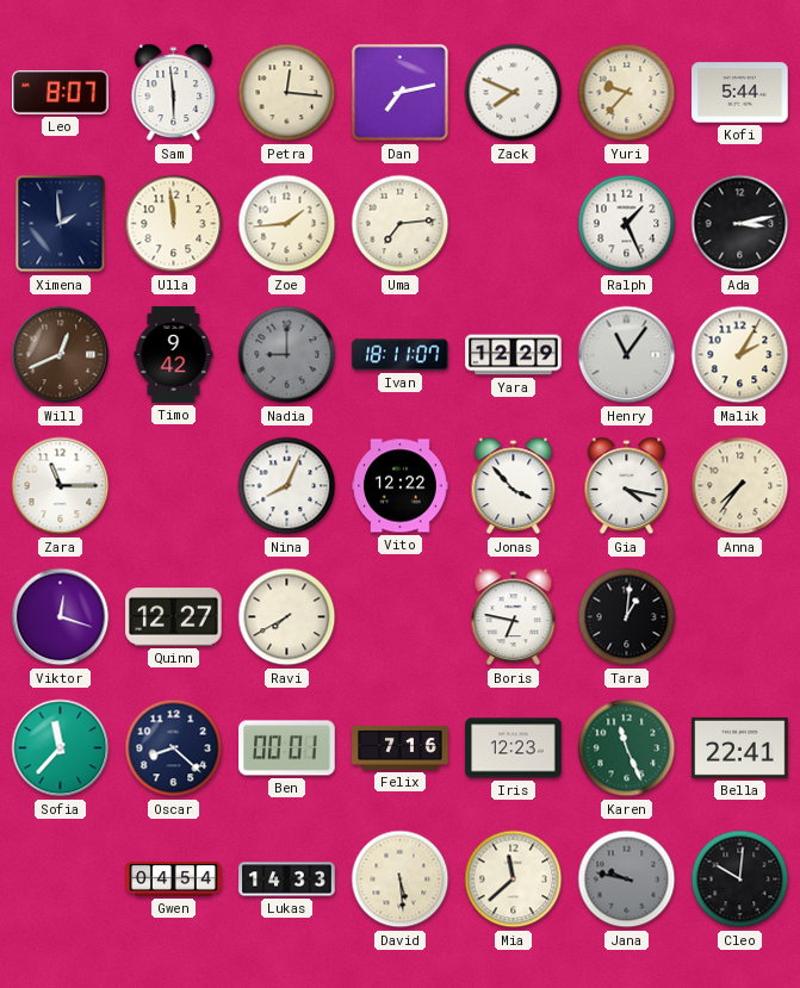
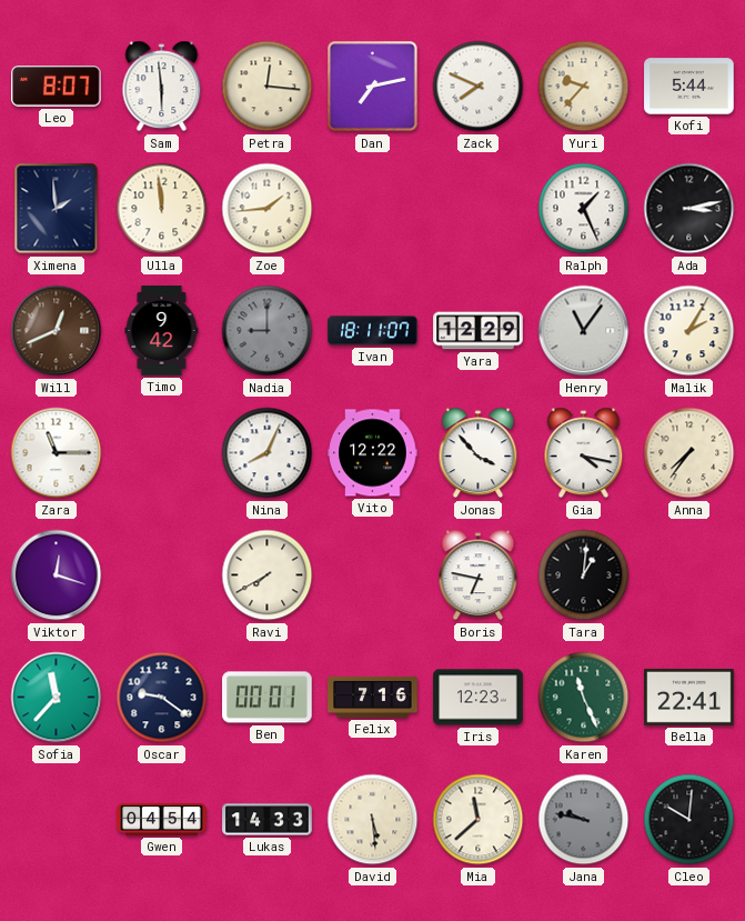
Uma: 7:14 -> none (401, 224)
Quinn: 12:27 -> none (174, 617)
Oscar: 8:22 -> 9:21 (162, 698)
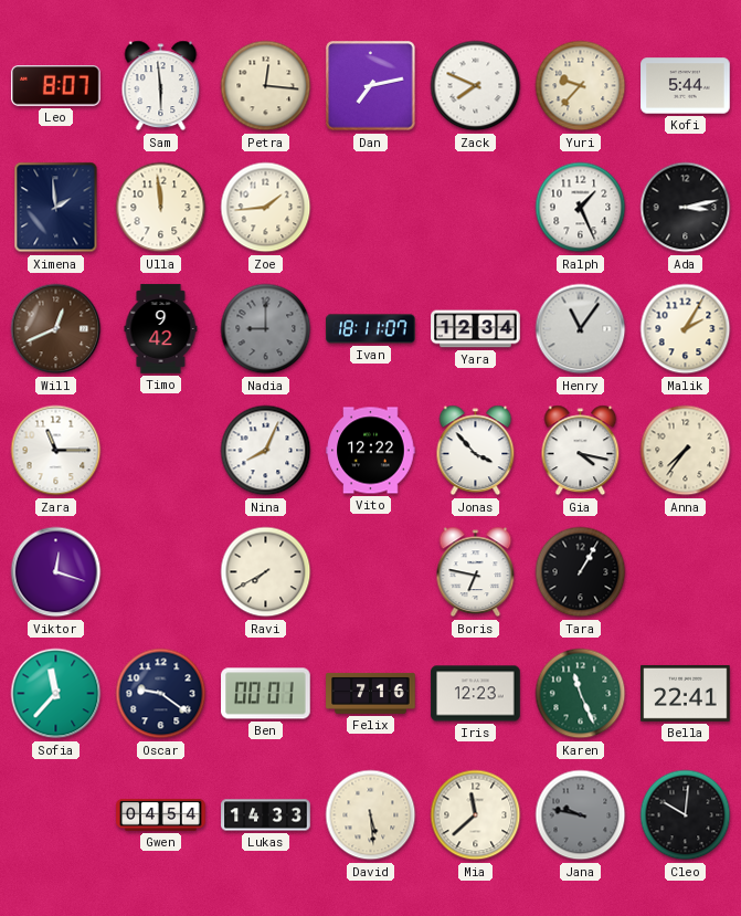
Yara: 12:29 -> 12:34 (476, 329)
Tara: 1:01 -> 1:05 (581, 572)
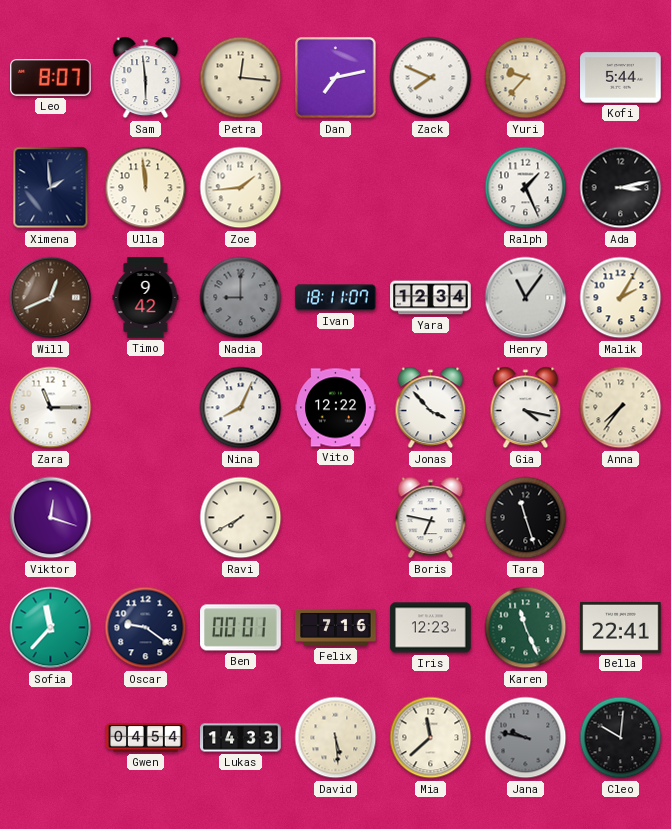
Tara: 1:05 -> 11:27 (526, 518)
